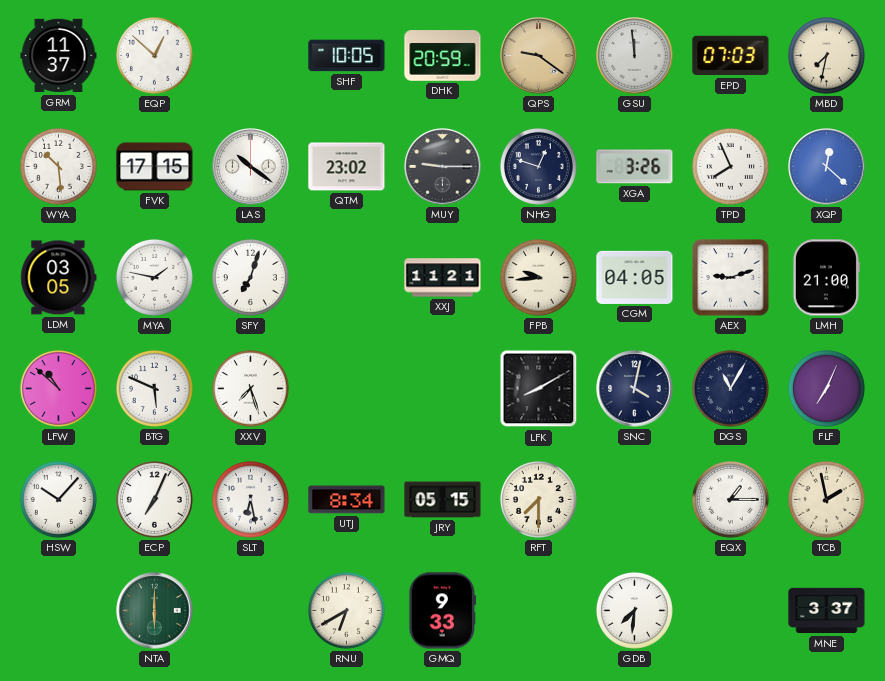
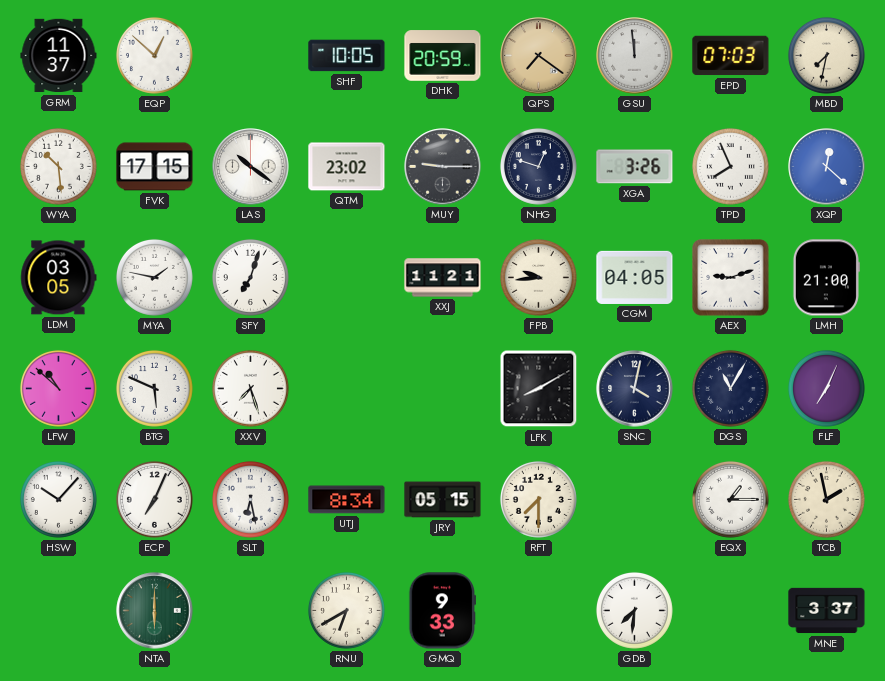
QPS: 9:21 -> 7:21 (539, 56)
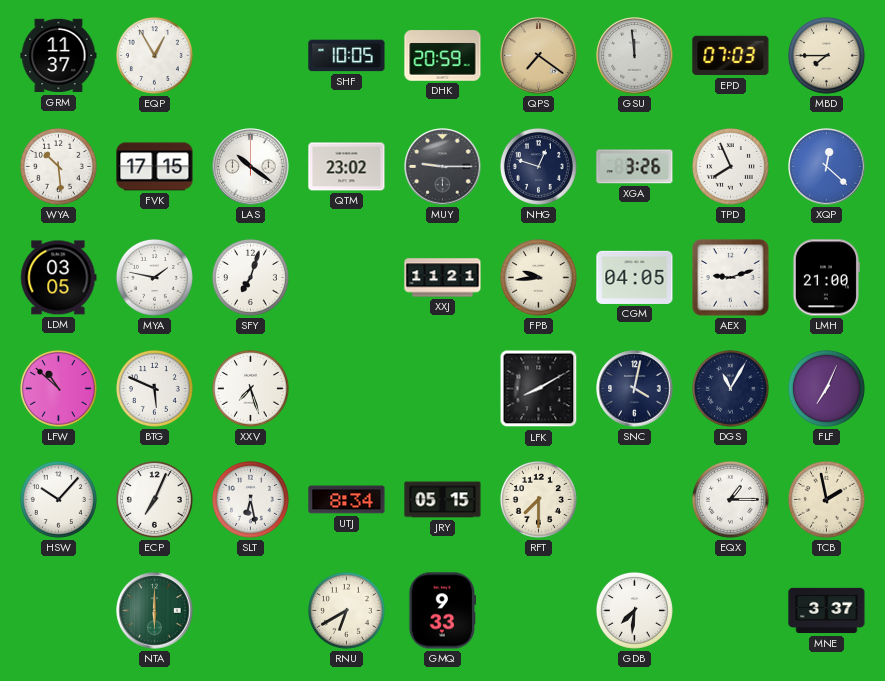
EQP: 12:52 -> 12:55 (154, 55)
MBD: 7:32 -> 7:45 (826, 55)
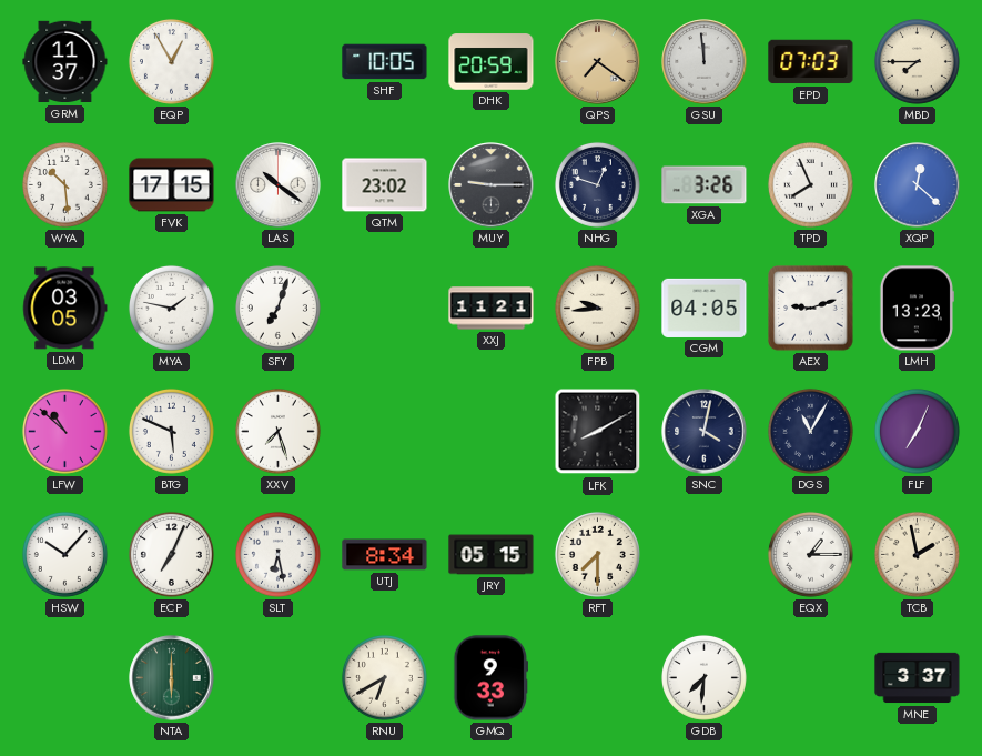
LMH: 21:00 -> 13:23 (917, 309)
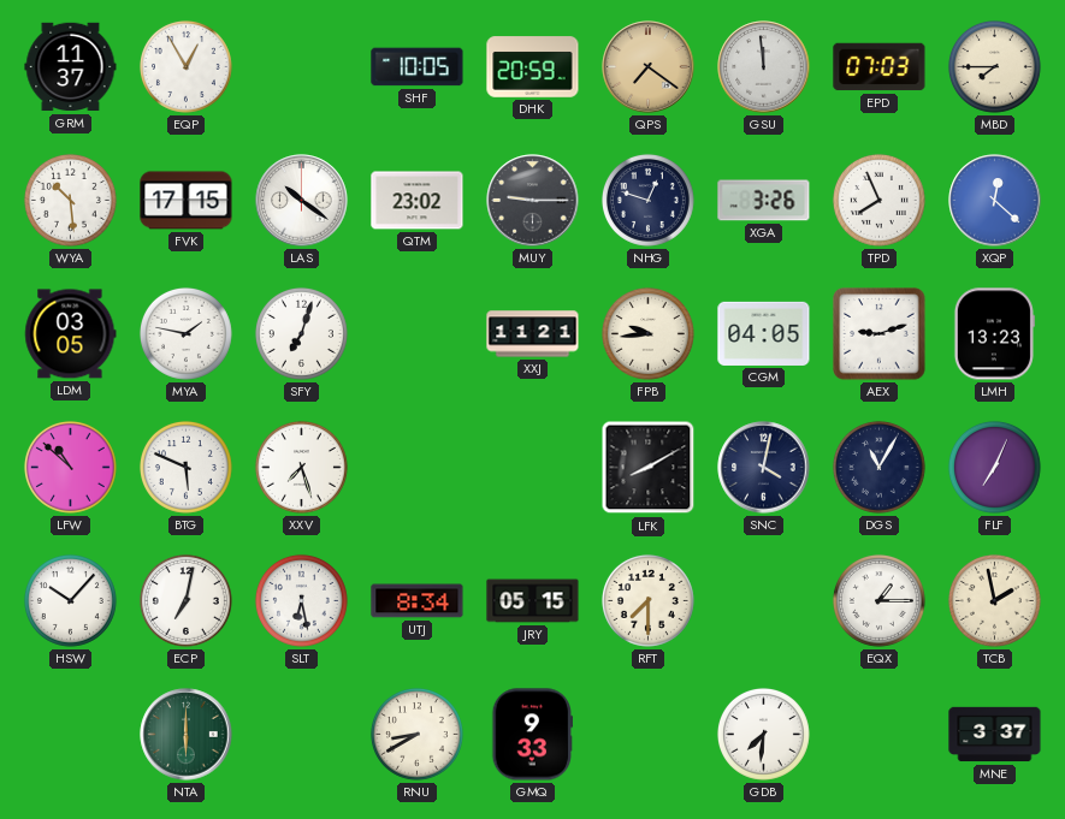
ECP: 7:04 -> 7:02 (185, 600)
RNU: 6:40 -> 8:40 (416, 734)
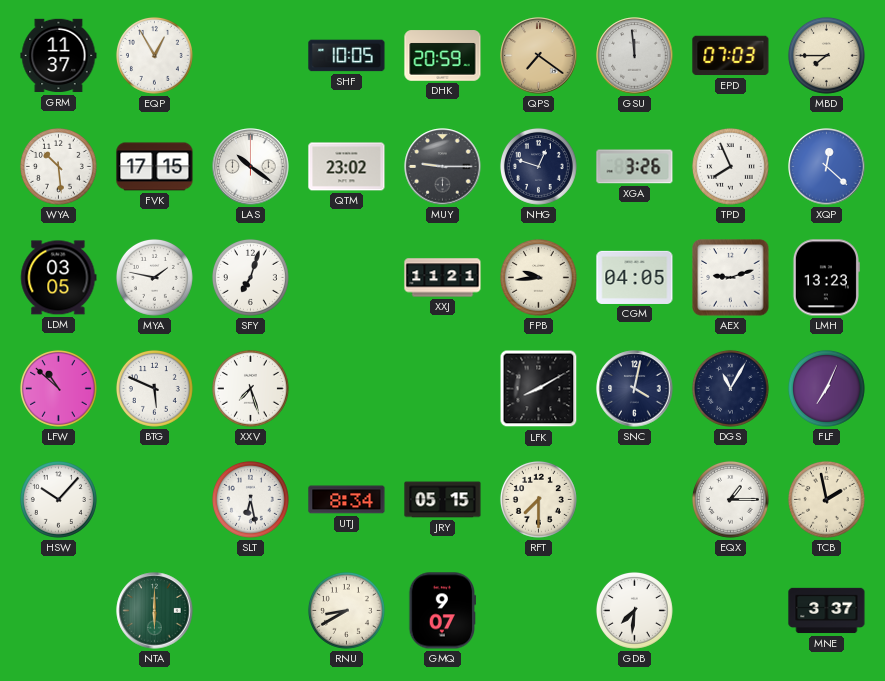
ECP: 7:02 -> none (185, 600)
GMQ: 9:33 -> 9:07 (442, 611)
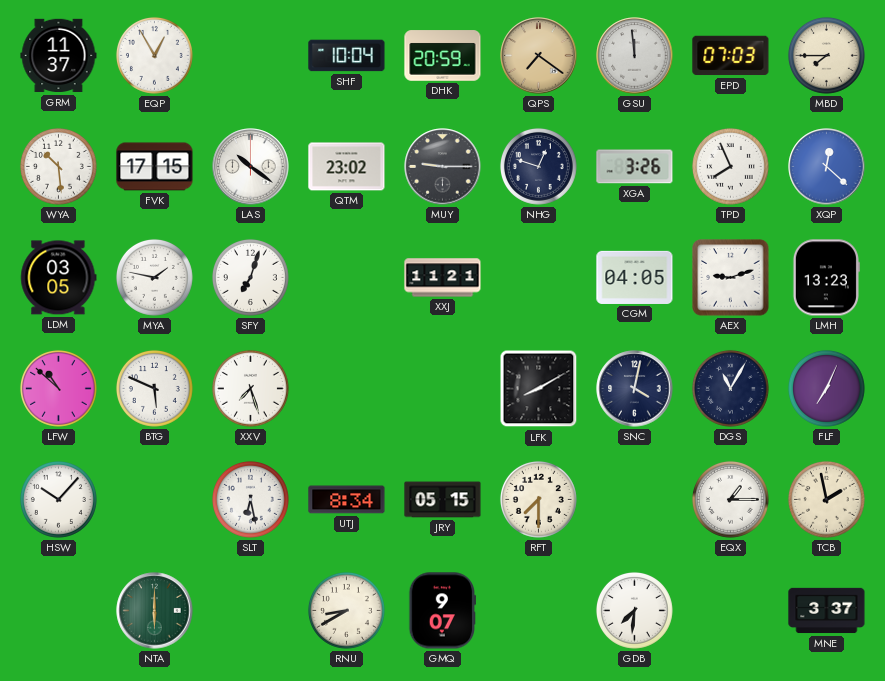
SHF: 10:05 -> 10:04 (347, 56)
FPB: 9:44 -> none (538, 277)
